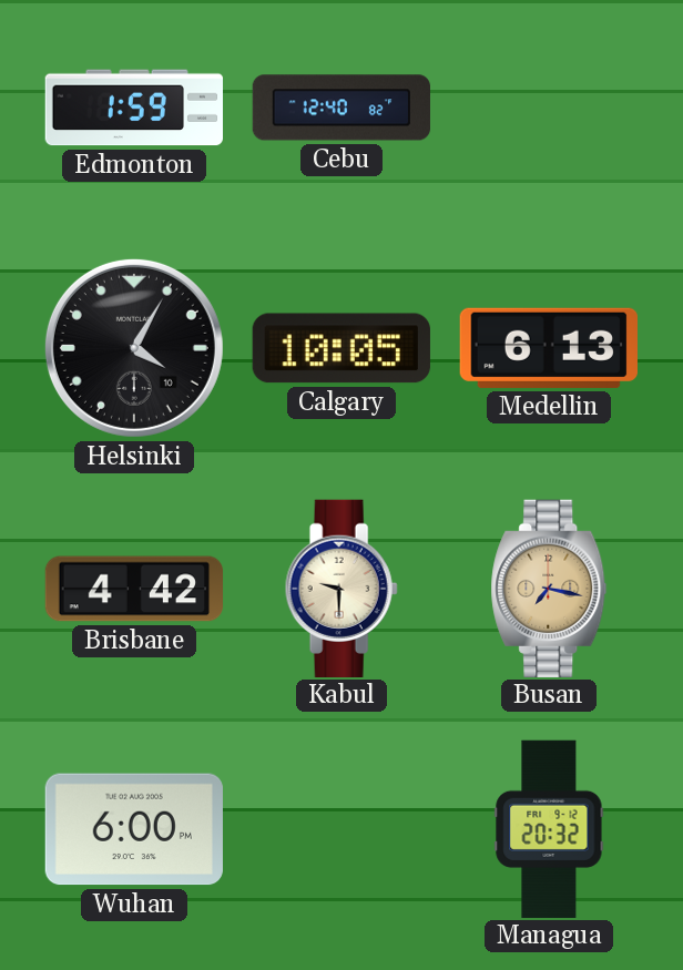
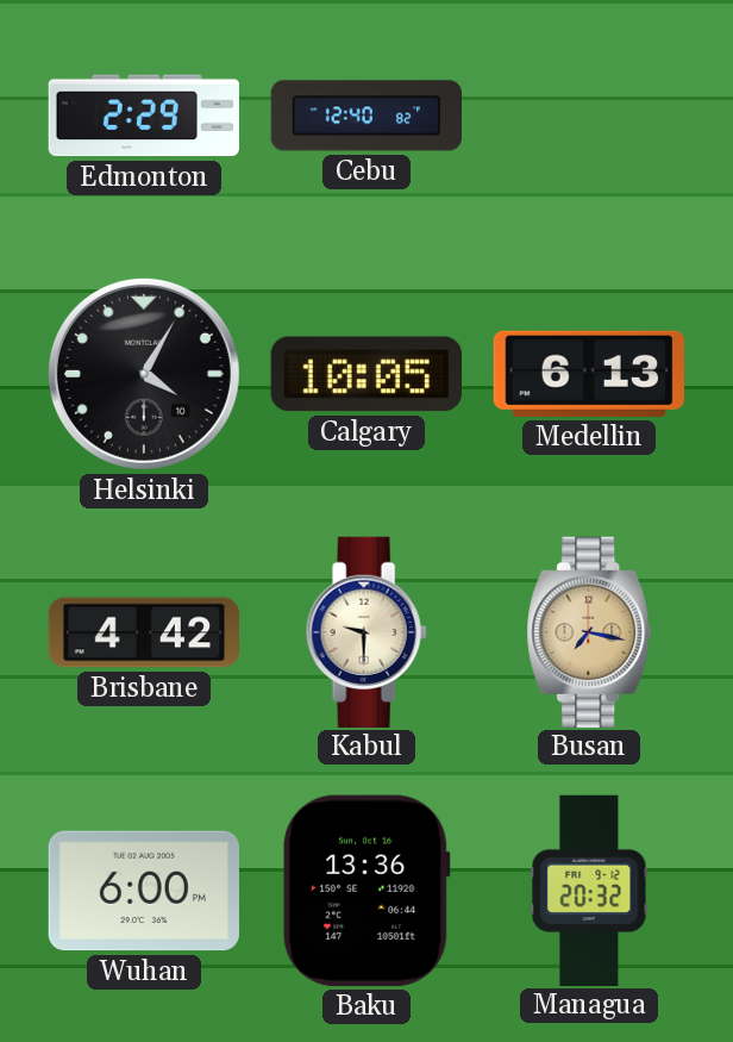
Edmonton: 1:59 -> 2:29 (143, 116)
Baku: none -> 13:36 (366, 891)
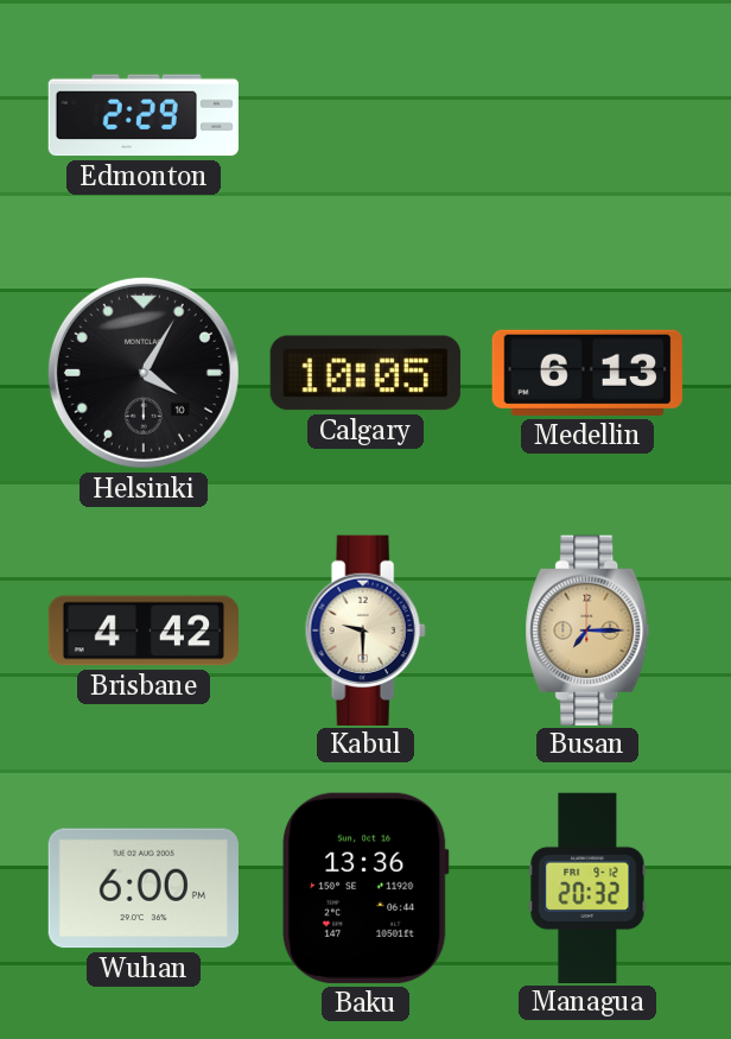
Cebu: 12:40 -> none (365, 116)
Busan: 7:17 -> 7:15 (587, 629)
